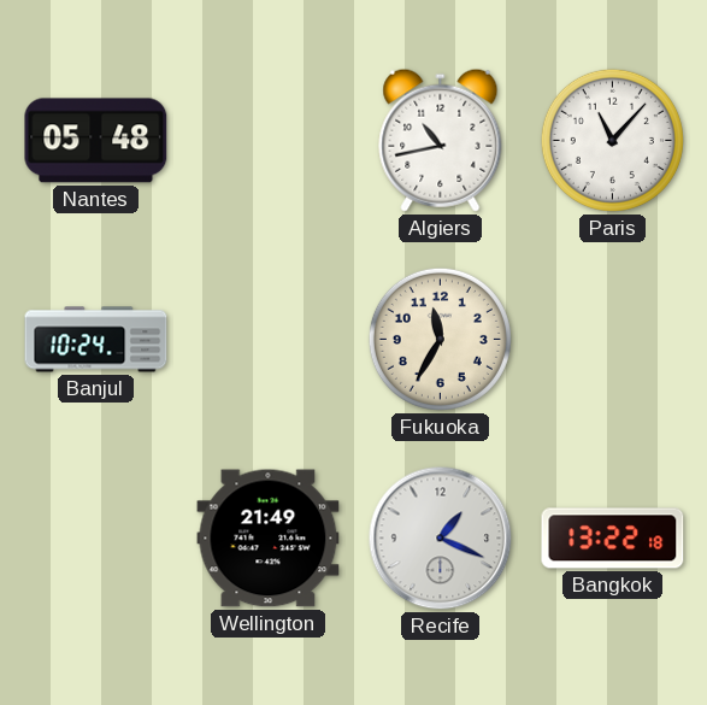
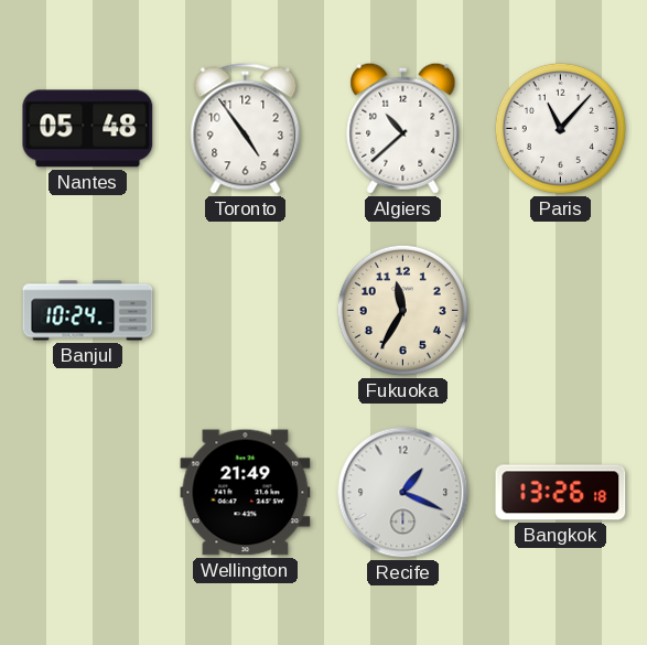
Toronto: none -> 4:54 (246, 129)
Algiers: 10:43 -> 10:38 (403, 128)
Bangkok: 13:22 -> 13:26 (561, 493)
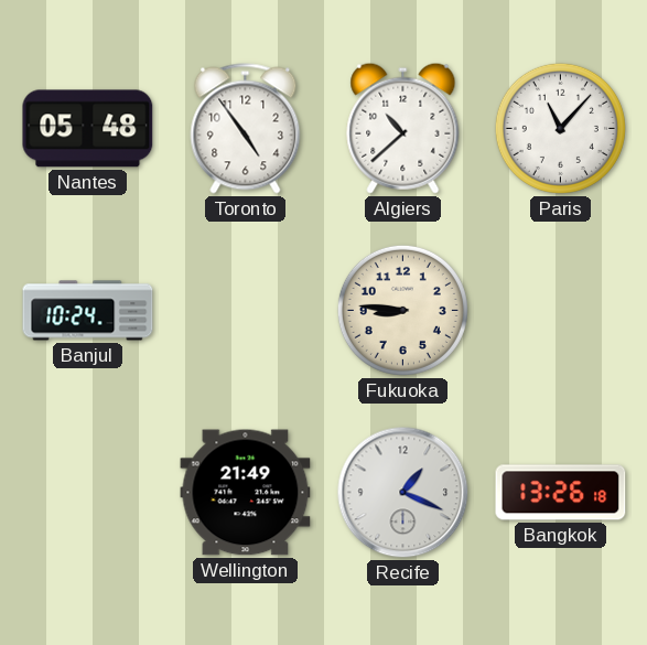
Fukuoka: 11:35 -> 8:46 (402, 310)
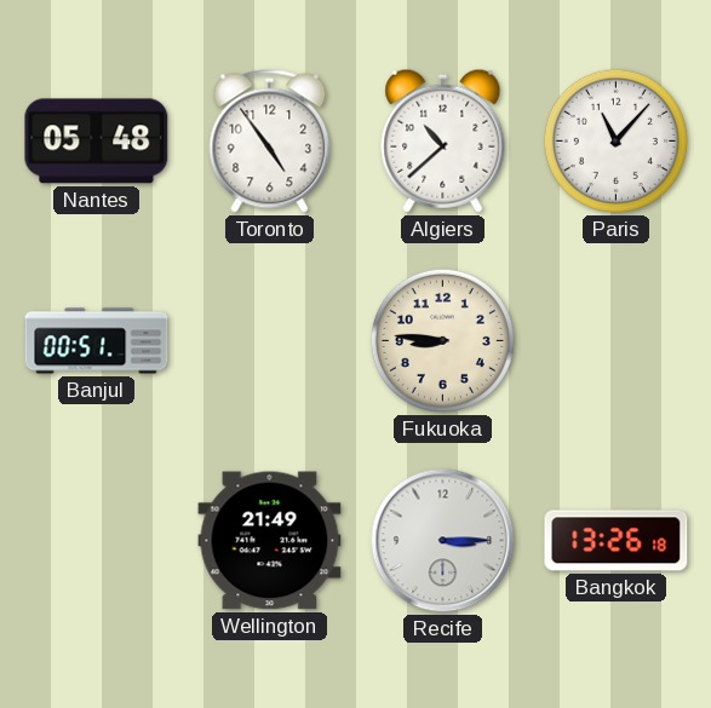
Banjul: 10:24 -> 00:51 (97, 341)
Recife: 1:19 -> 3:15 (443, 541)
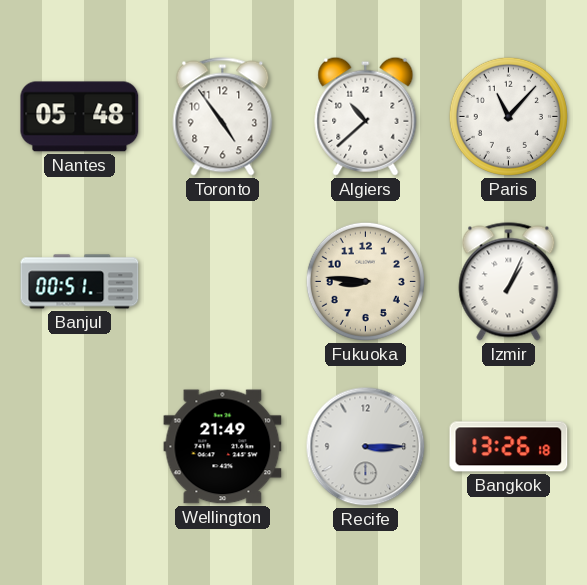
Izmir: none -> 1:04 (509, 282)
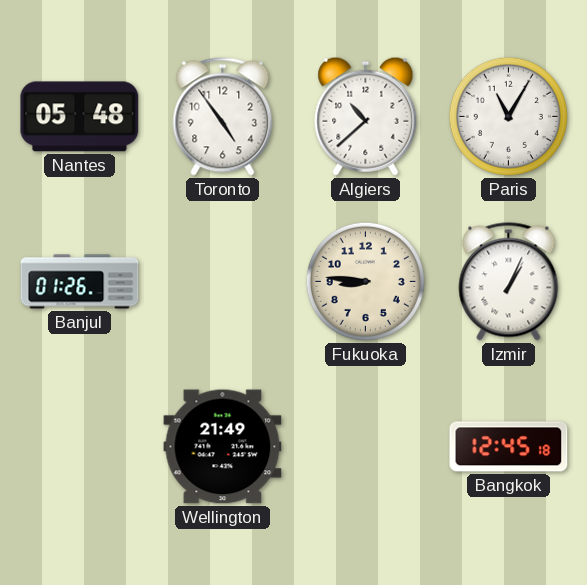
Paris: 11:07 -> 11:05 (508, 116)
Banjul: 00:51 -> 01:26 (80, 282)
Recife: 3:15 -> none (366, 447)
Bangkok: 13:26 -> 12:45 (509, 447)
